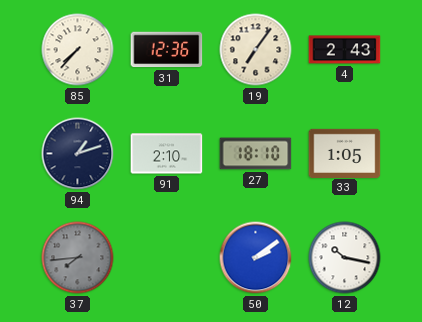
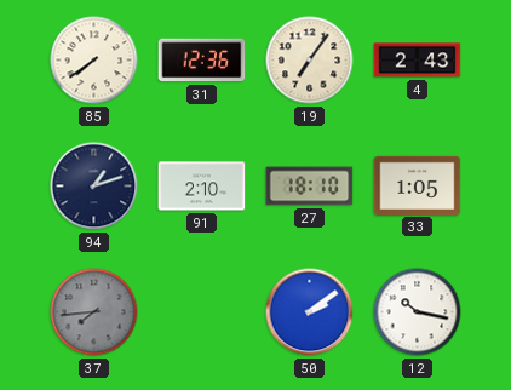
85: 7:37 -> 7:39 (94, 61)
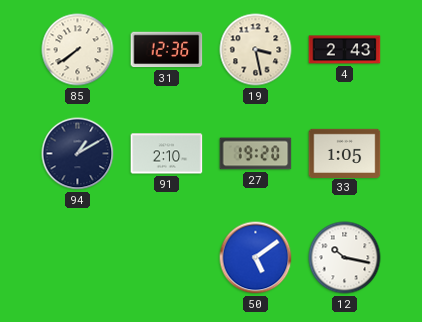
19: 7:06 -> 3:28 (256, 50)
94: 1:12 -> 1:10 (78, 154)
27: 18:10 -> 19:20 (256, 154)
37: 7:44 -> none (94, 312)
50: 2:09 -> 5:09 (256, 258)
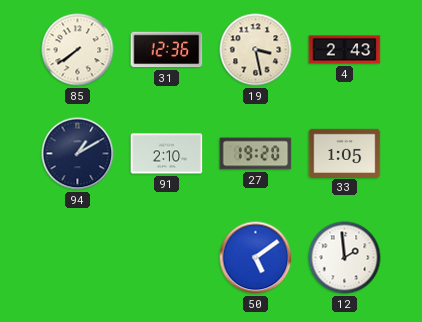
12: 10:17 -> 1:59 (345, 258)
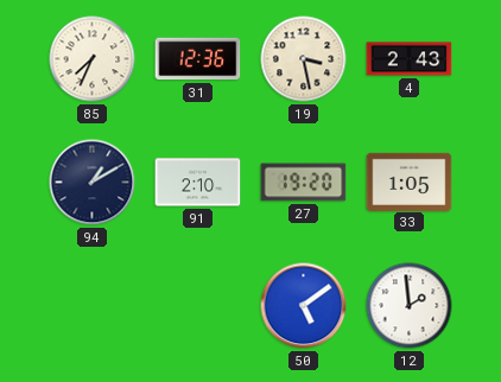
85: 7:39 -> 7:34 (93, 59)
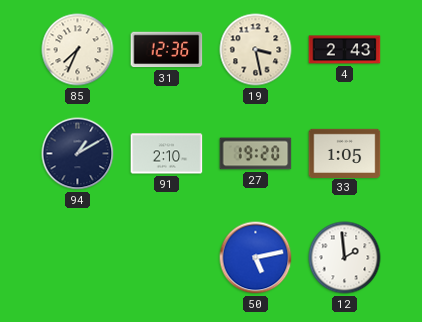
50: 5:09 -> 5:13 (256, 258)
